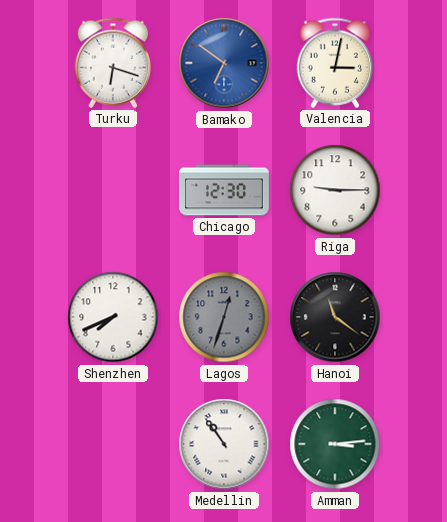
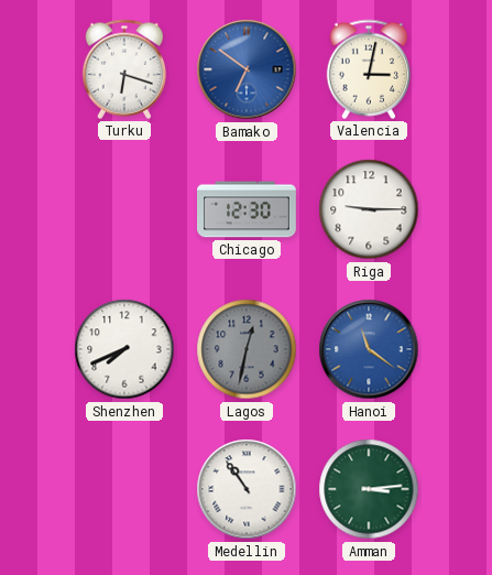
Lagos: 12:33 -> 12:32 (247, 349)
Hanoi dial: black -> blue (369, 349)
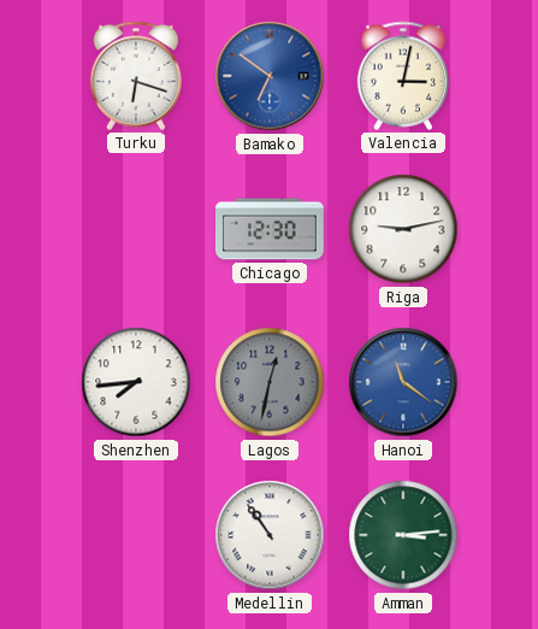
Riga: 9:15 -> 9:13 (403, 229)
Shenzhen: 7:41 -> 7:44 (136, 382)
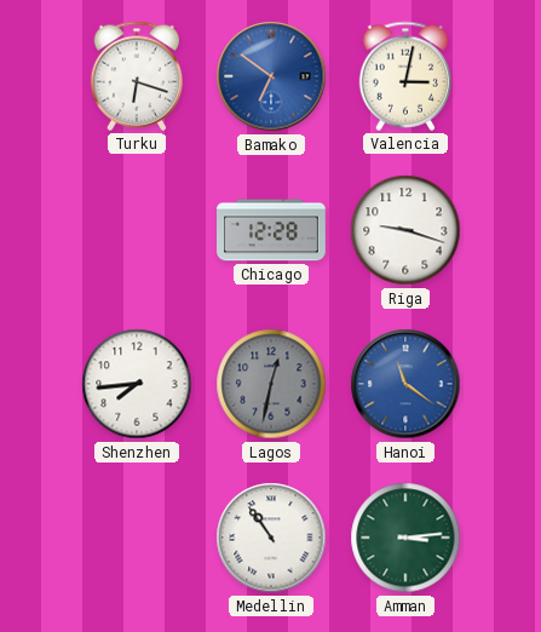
Chicago: 12:30 -> 12:28 (272, 230)
Riga: 9:13 -> 9:18 (405, 230)
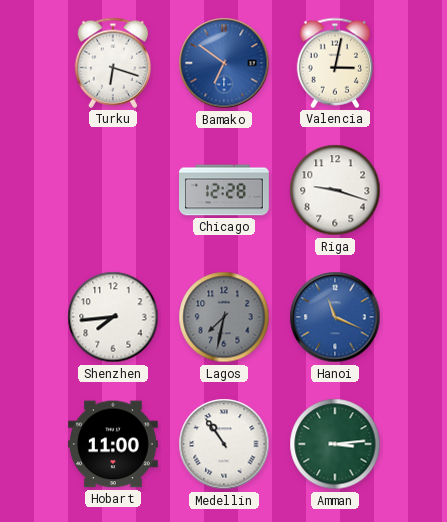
Lagos: 12:32 -> 7:32 (224, 317)
Hanoi: 11:21 -> 11:19 (335, 317)
Hobart: none -> 11:00 (114, 444)
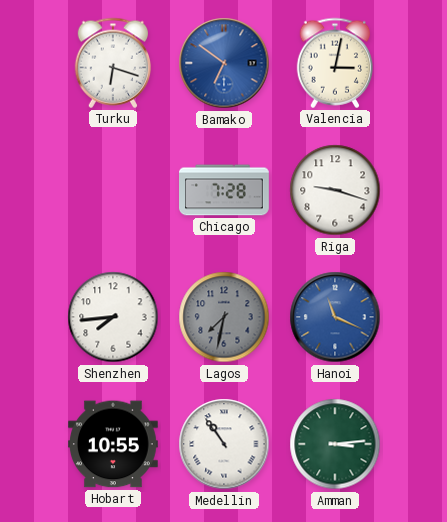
Chicago: 12:28 -> 7:28 (225, 190)
Hobart: 11:00 -> 10:55 (114, 444)
